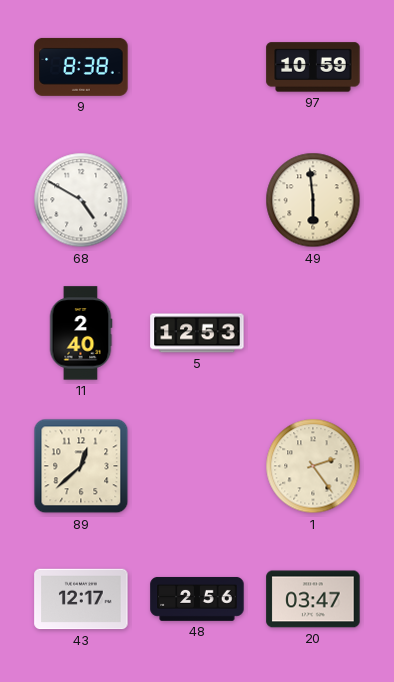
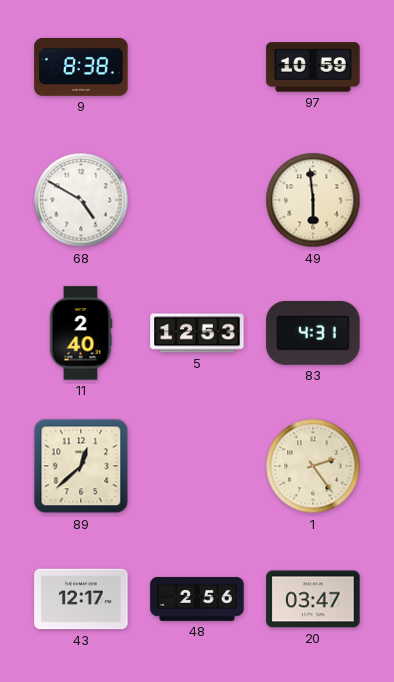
83: none -> 4:31 (313, 333)
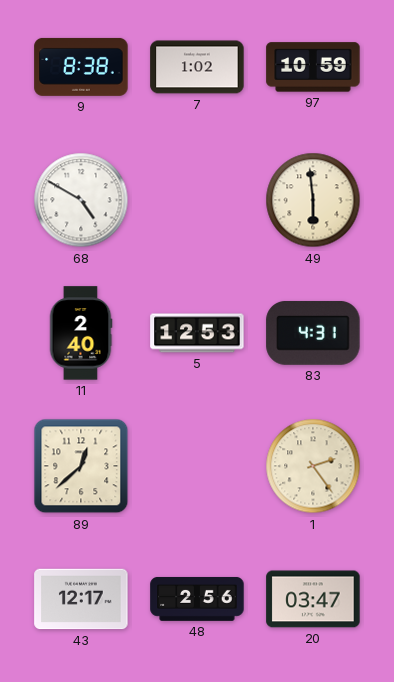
7: none -> 1:02 (197, 67)
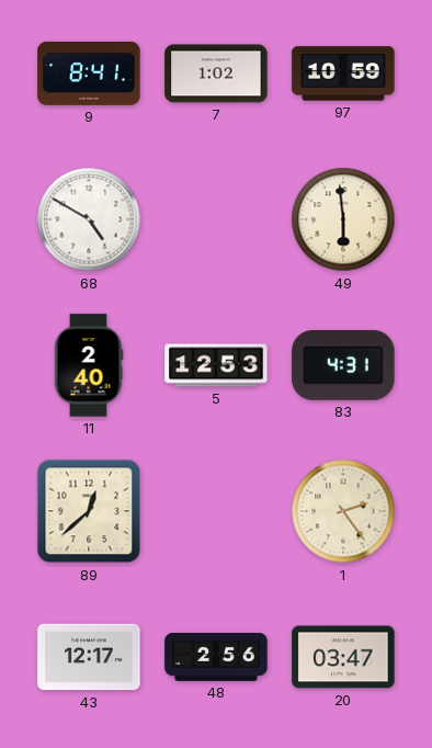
9: 8:38 -> 8:41 (89, 73)
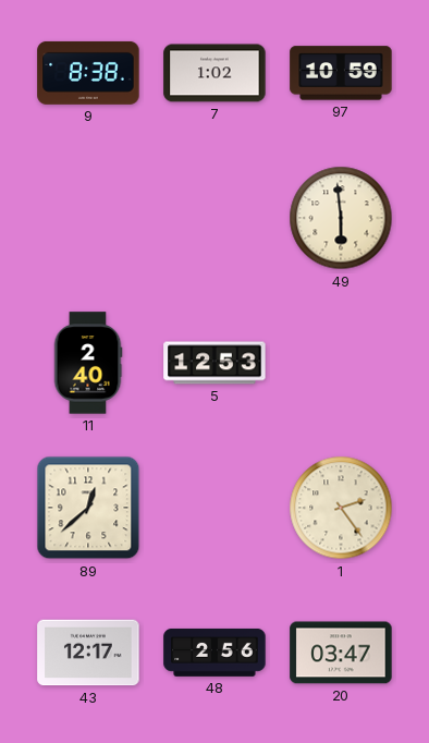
9: 8:41 -> 8:38 (88, 73)
68: 4:50 -> none (89, 219)
83: 4:31 -> none (343, 365)
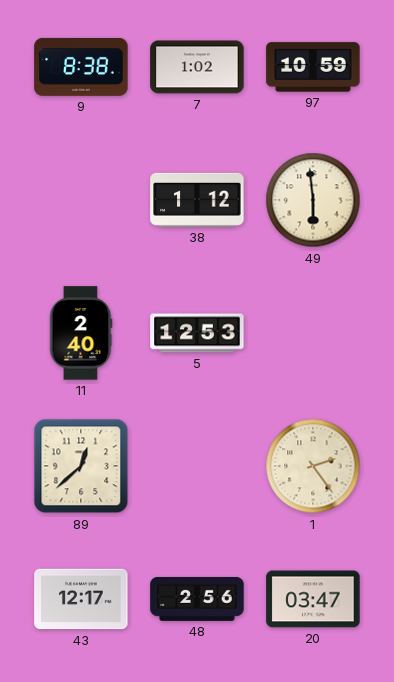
38: none -> 1:12 (197, 200)
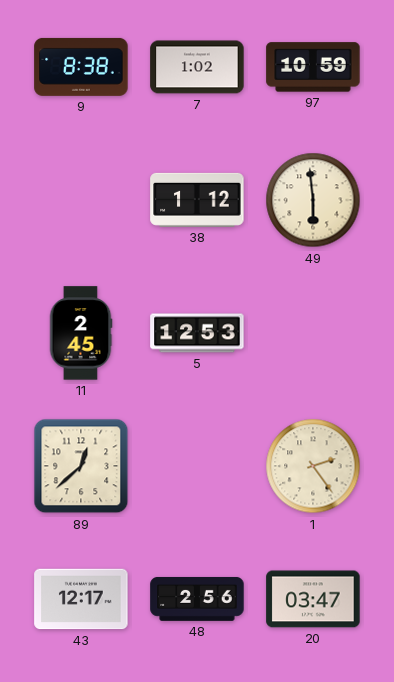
11: 2:40 -> 2:45 (81, 333)
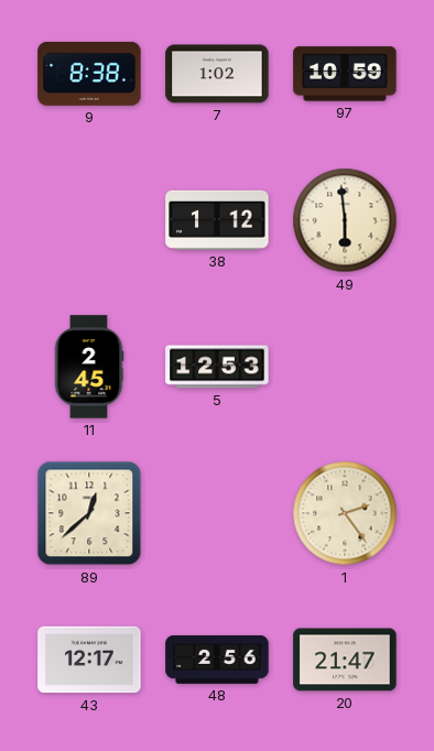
20: 03:47 -> 21:47 (345, 660)
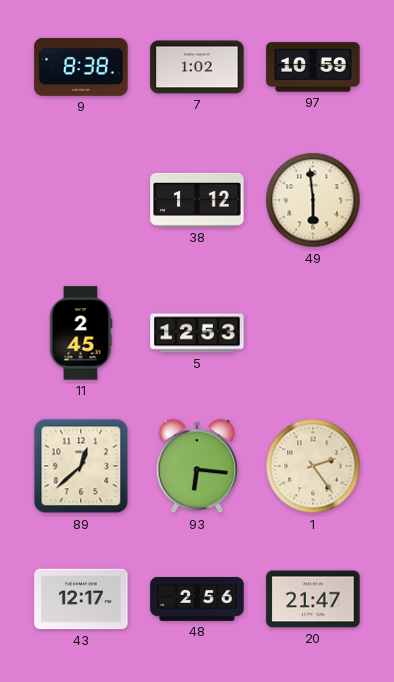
93: none -> 6:16 (197, 467)
